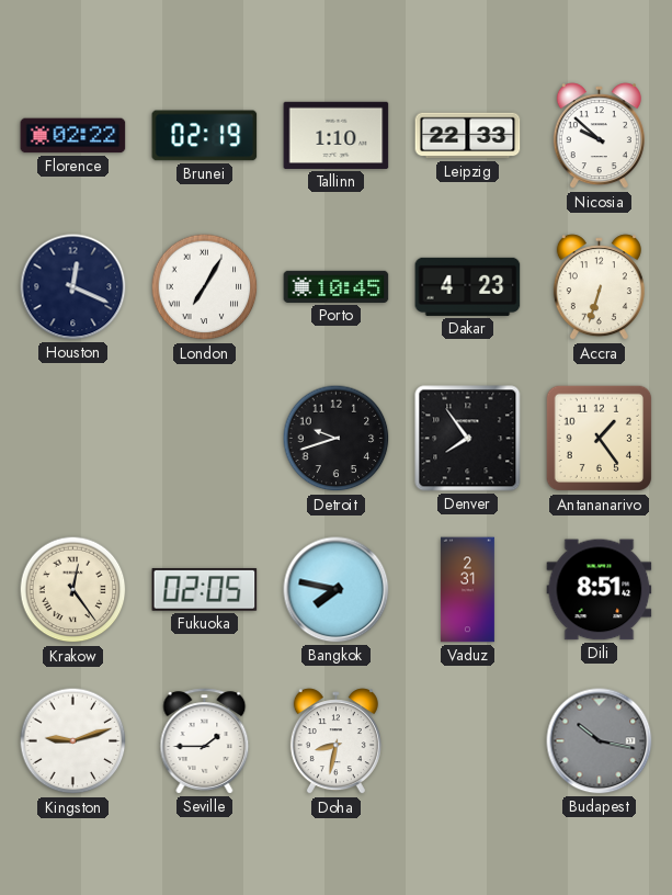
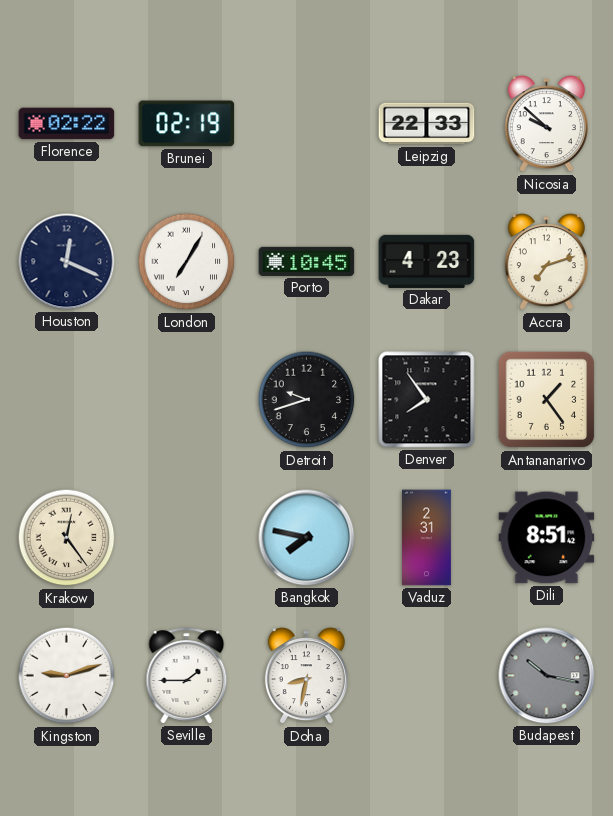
Tallinn: 1:10 -> none (337, 135)
Accra: 6:33 -> 7:12 (546, 262)
Fukuoka: 02:05 -> none (205, 590)
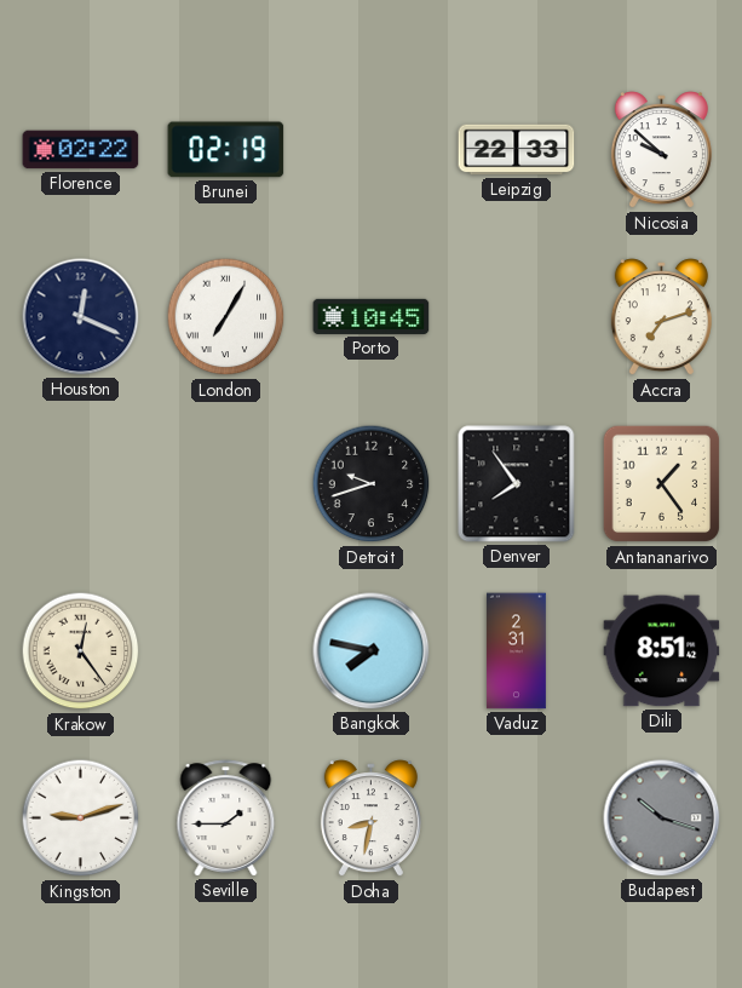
Dakar: 4:23 -> none (427, 261)
Budapest: 10:17 -> 10:18 (662, 818)
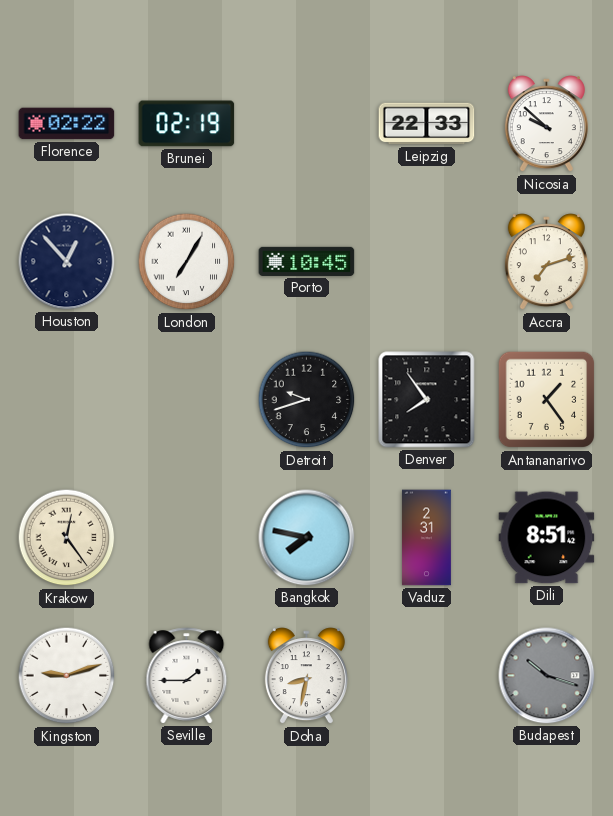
Houston: 12:19 -> 12:53 (67, 262)
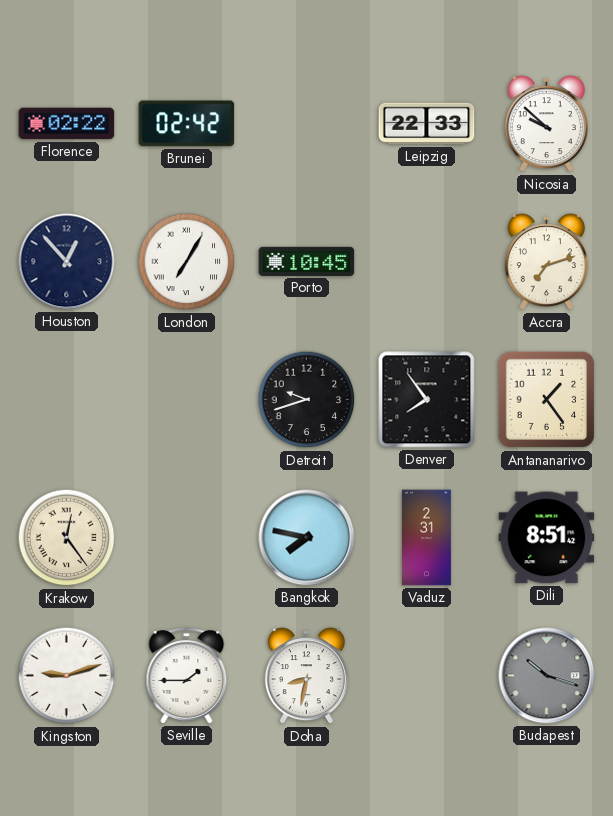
Brunei: 02:19 -> 02:42 (187, 124)
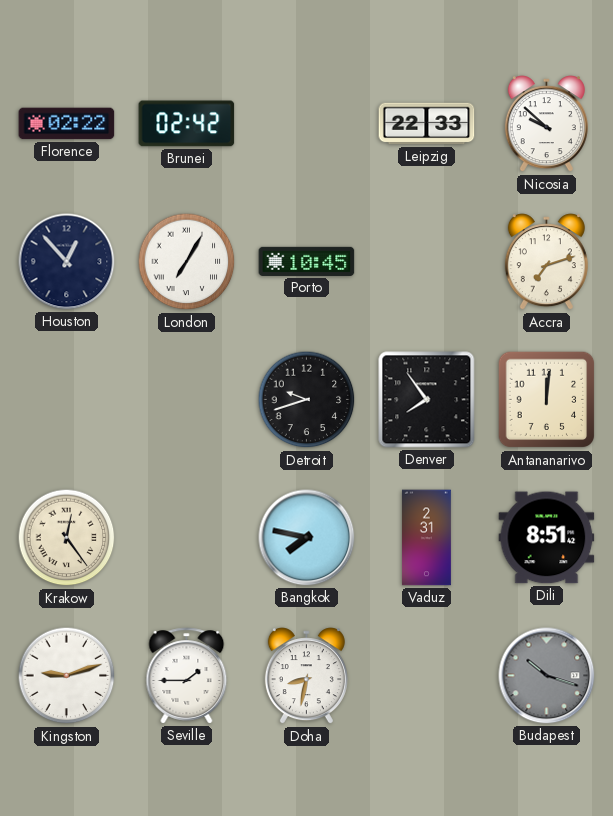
Antananarivo: 1:24 -> 12:01 (547, 400)
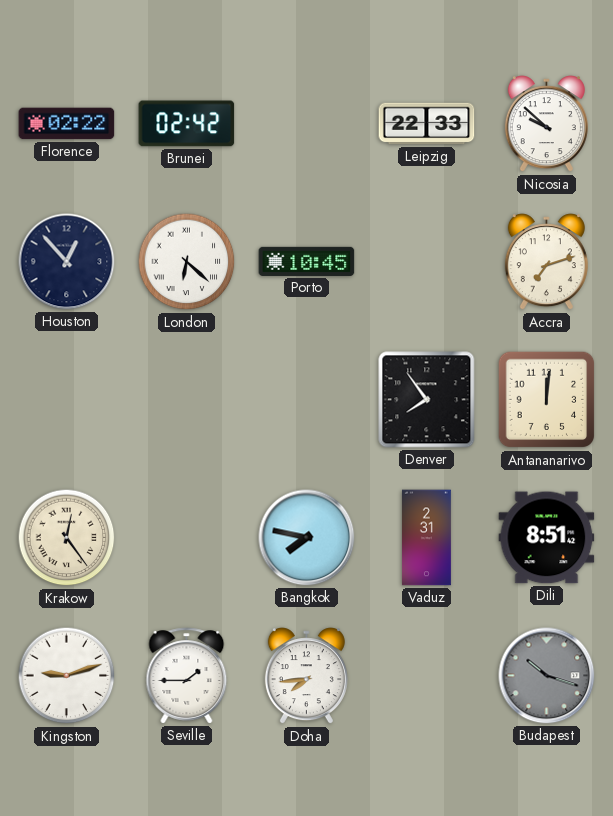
London: 7:05 -> 6:22 (187, 262)
Detroit: 9:42 -> none (307, 400)
Doha: 8:32 -> 7:44 (306, 676)
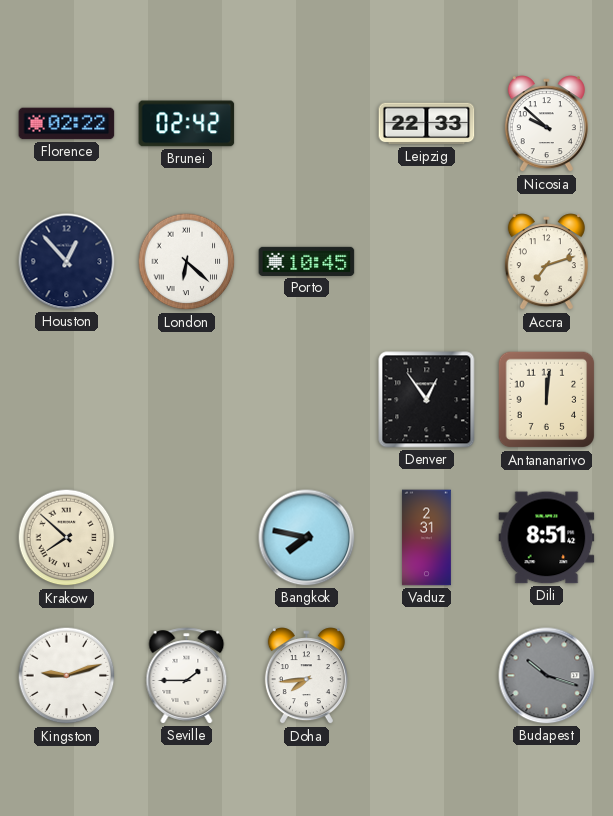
Denver: 7:54 -> 12:54 (427, 400)
Krakow: 12:24 -> 7:52 (67, 538)
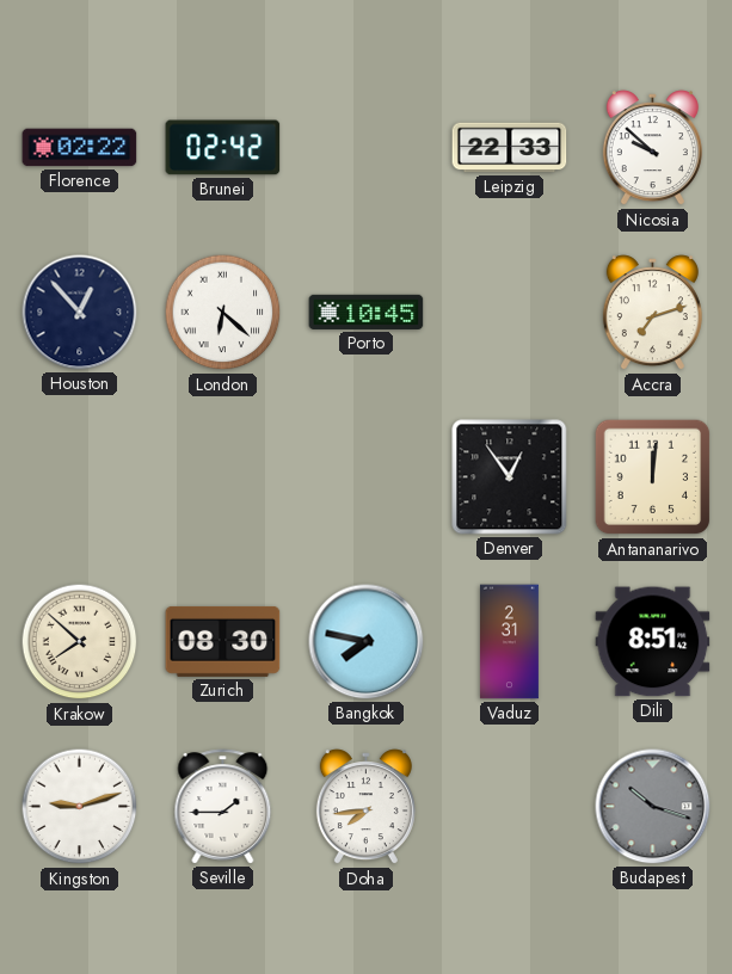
Zurich: none -> 08:30 (223, 641)
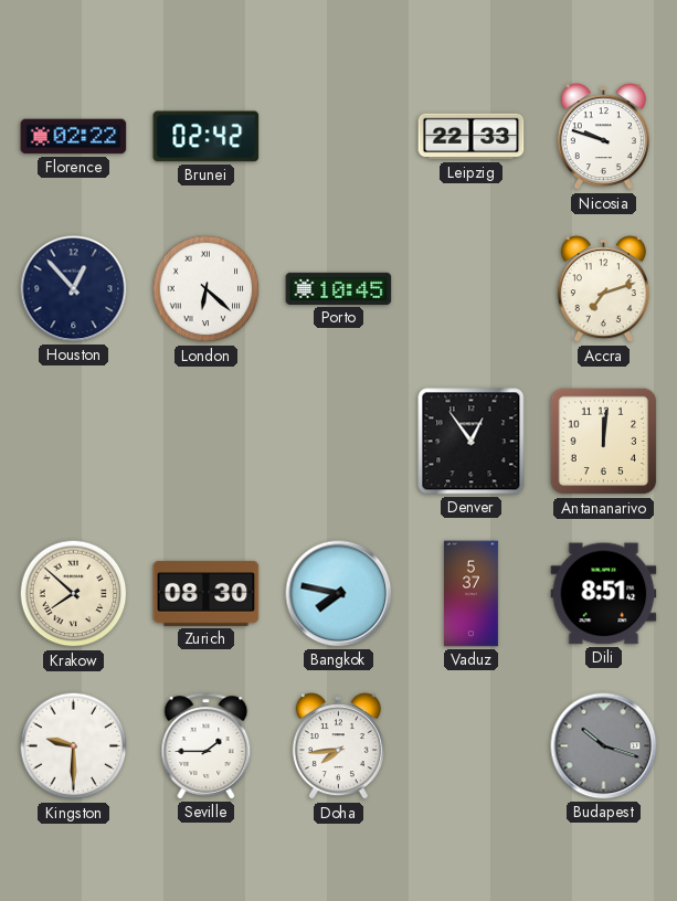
Nicosia: 9:52 -> 9:48 (603, 137)
Vaduz: 2:31 -> 5:37 (470, 594)
Kingston: 9:12 -> 9:30 (74, 746)
